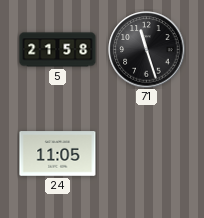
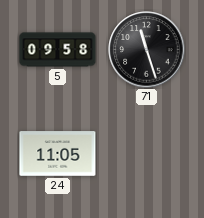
5: 21:58 -> 09:58 (58, 50)
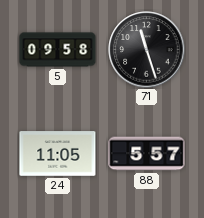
88: none -> 5:57 (147, 154)
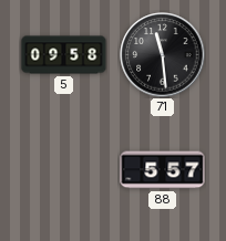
71: 11:27 -> 11:29 (163, 55)
24: 11:05 -> none (58, 154)
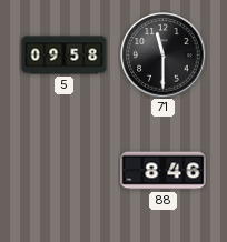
71: 11:29 -> 11:30 (164, 56)
88: 5:57 -> 8:46 (164, 171)
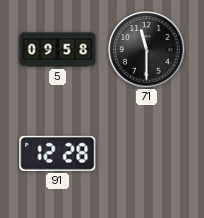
91: none -> 12:28 (58, 153)
88: 8:46 -> none (164, 171)
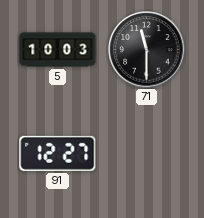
5: 09:58 -> 10:03 (58, 50)
91: 12:28 -> 12:27 (58, 153)
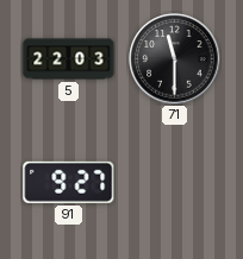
5: 10:03 -> 22:03 (69, 59)
91: 12:27 -> 9:27 (69, 182)
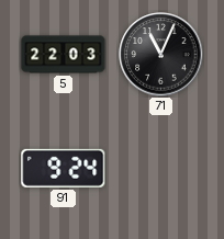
71: 11:30 -> 11:04 (161, 55)
91: 9:27 -> 9:24 (64, 168)
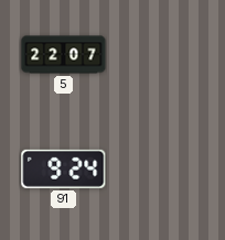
5: 22:03 -> 22:07 (64, 55)
71: 11:04 -> none (161, 55)
